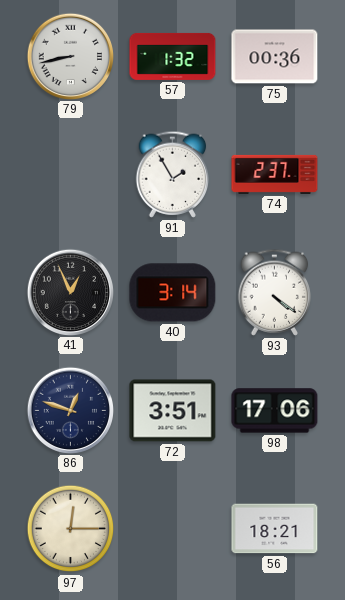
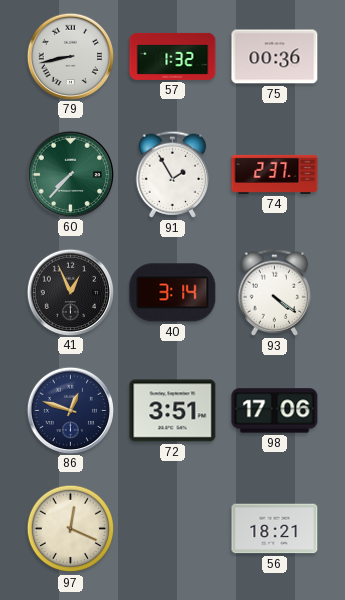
60: none -> 7:37 (70, 174)
97: 12:15 -> 12:19 (71, 529)
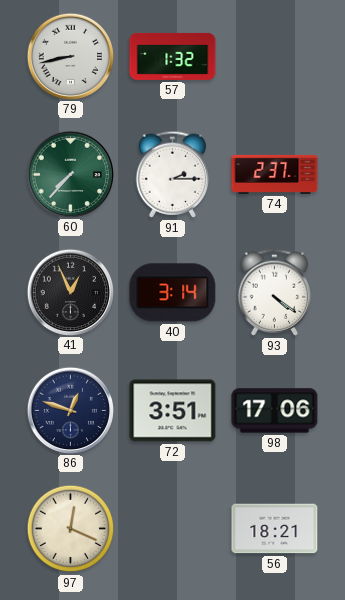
75: 00:36 -> none (275, 57)
91: 1:55 -> 2:15 (173, 174)
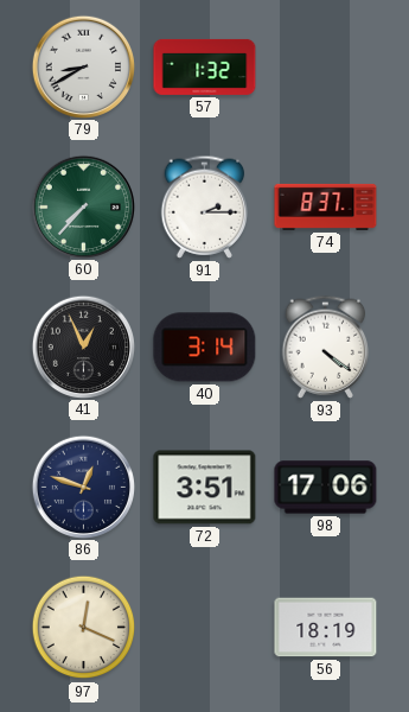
79: 8:43 -> 8:40 (83, 66)
74: 2:37 -> 8:37 (326, 206)
56: 18:21 -> 18:19 (326, 628)
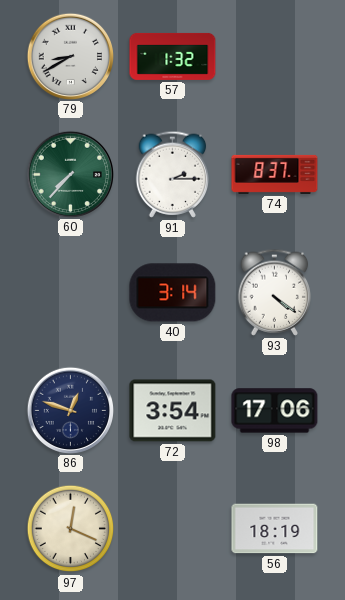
41: 12:56 -> none (83, 347)
72: 3:51 -> 3:54 (173, 411)
